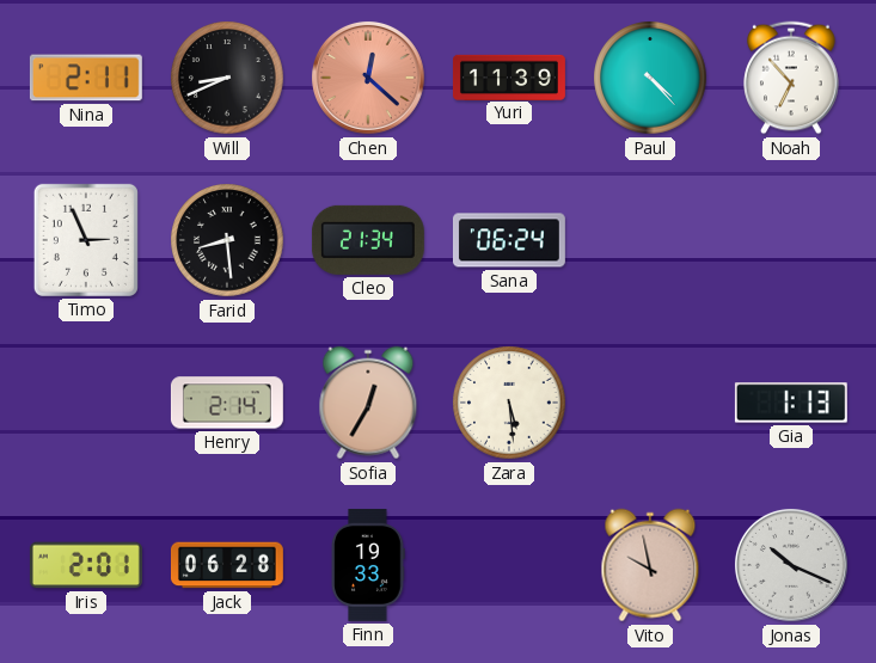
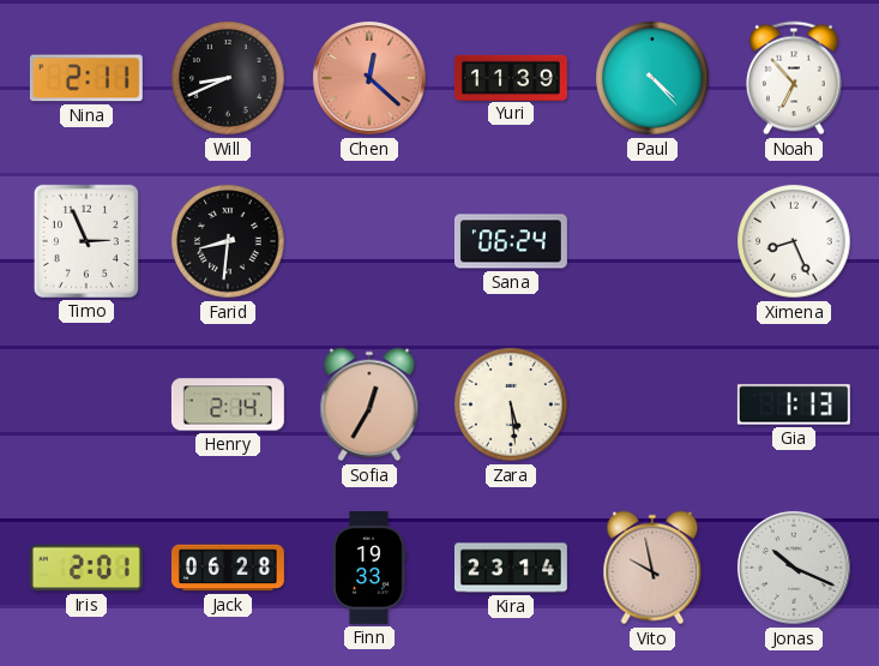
Farid: 8:29 -> 8:31 (228, 241)
Cleo: 21:34 -> none (368, 240)
Ximena: none -> 8:26 (794, 241)
Kira: none -> 23:14 (511, 568)
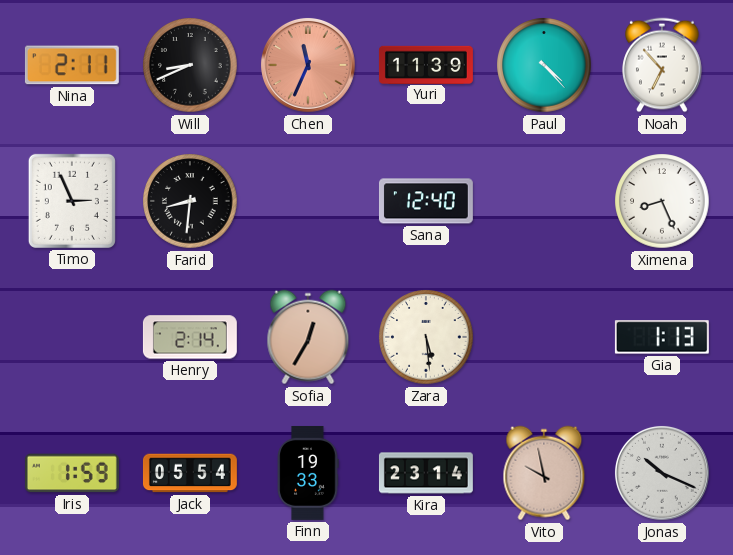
Chen: 12:22 -> 11:34 (308, 65)
Sana: 06:24 -> 12:40 (426, 201)
Iris: 2:01 -> 1:59 (72, 473)
Jack: 06:28 -> 05:54 (190, 473)
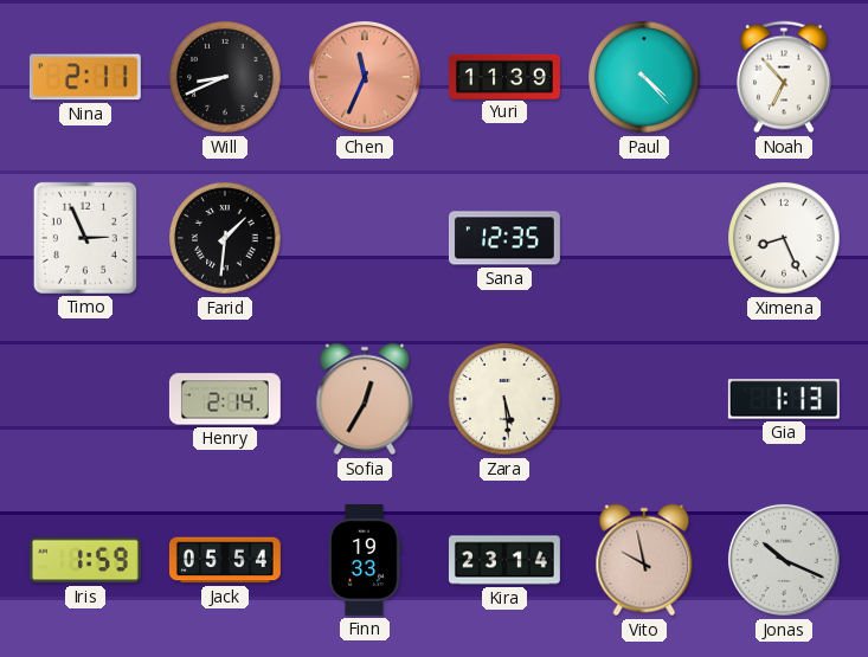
Farid: 8:31 -> 1:31 (225, 238)
Sana: 12:40 -> 12:35 (504, 238)
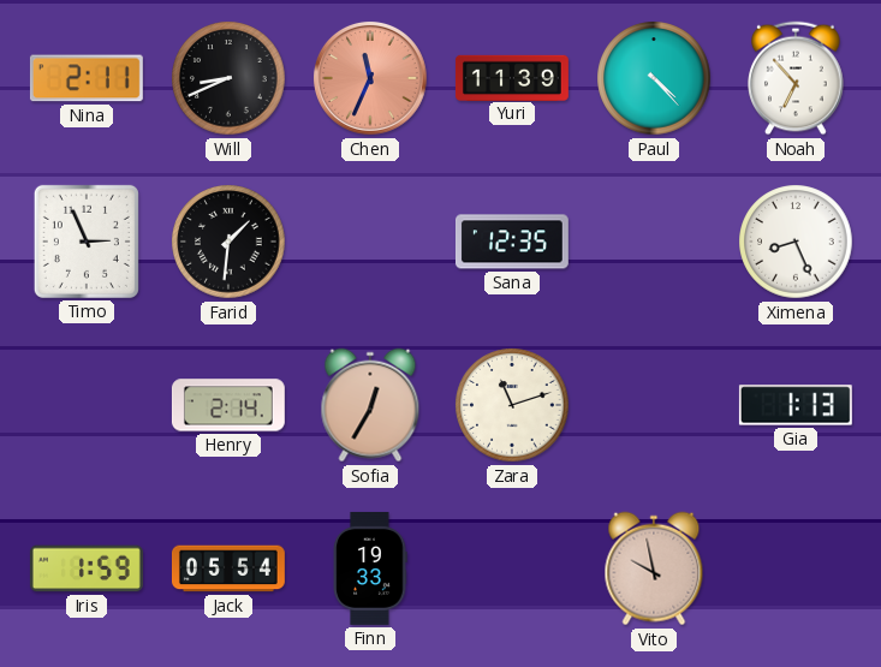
Zara: 5:29 -> 11:12 (512, 405)
Kira: 23:14 -> none (504, 560)
Jonas: 10:19 -> none (784, 560)
